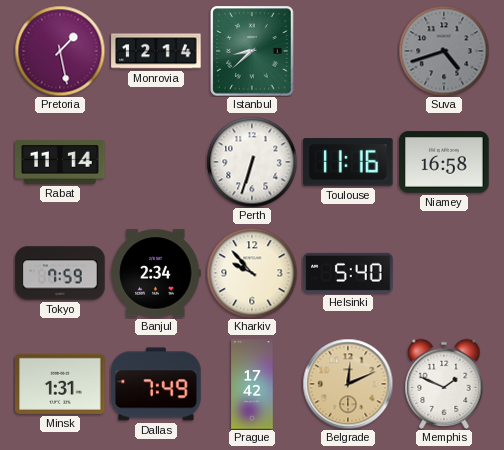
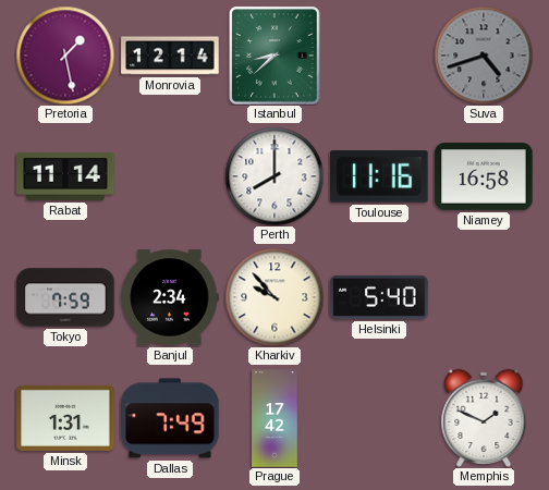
Perth: 6:33 -> 8:00 (274, 176)
Belgrade: 12:11 -> none (348, 384)
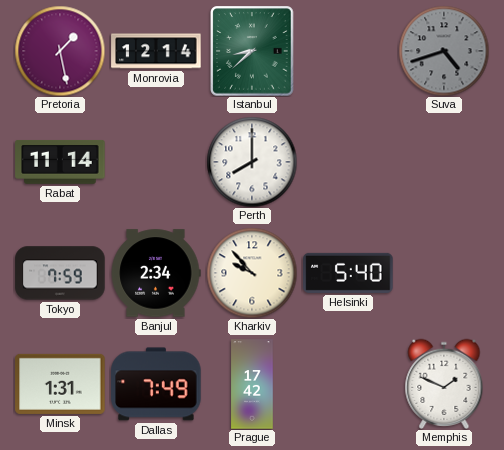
Toulouse: 11:16 -> none (379, 176)
Niamey: 16:58 -> none (484, 176)
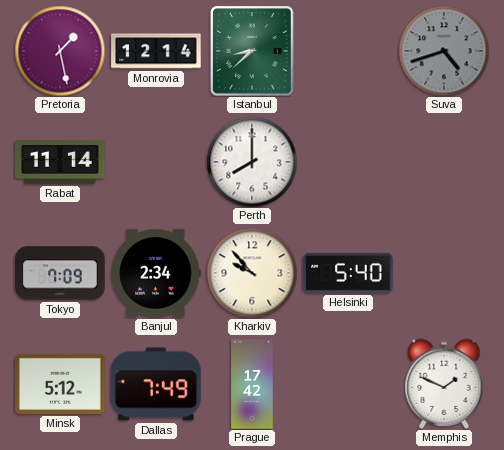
Tokyo: 7:59 -> 7:09 (60, 273)
Minsk: 1:31 -> 5:12 (60, 384)
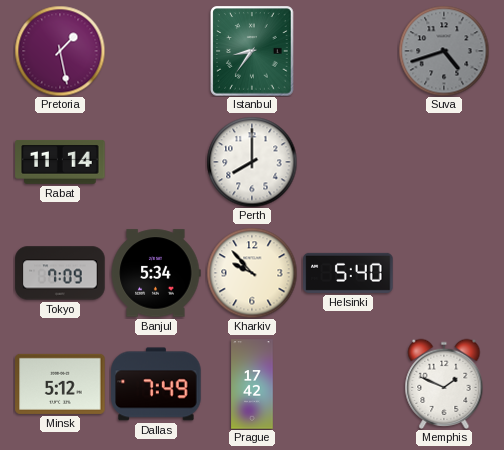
Monrovia: 12:14 -> none (156, 51)
Istanbul: 8:38 -> 8:36 (252, 51)
Banjul: 2:34 -> 5:34 (156, 273)
